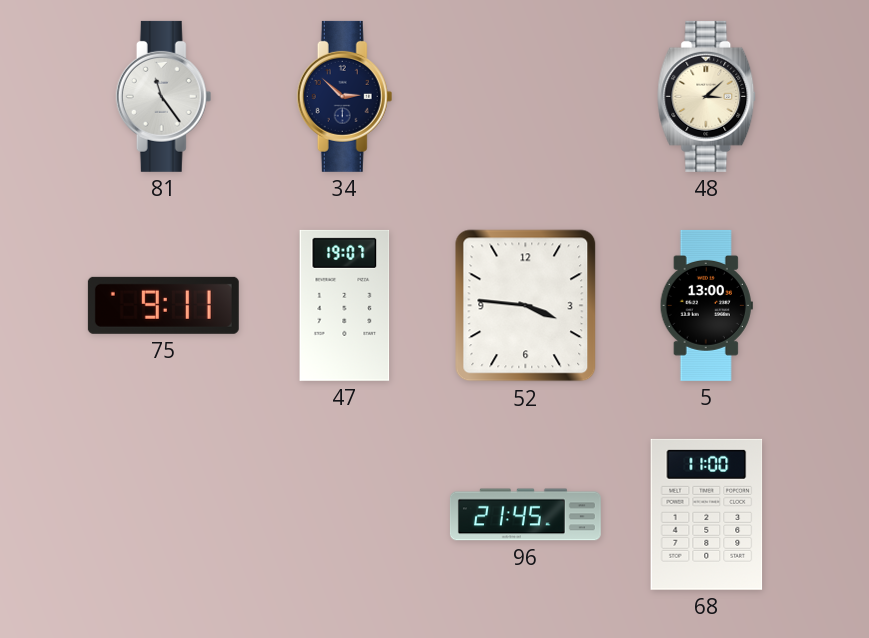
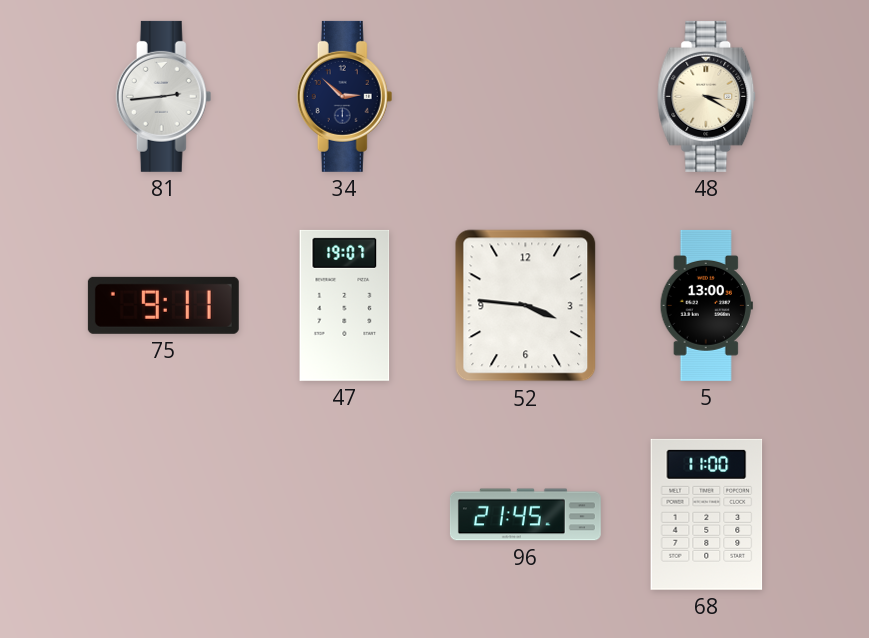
81: 11:24 -> 2:44 (164, 96)
48: 3:08 -> 3:20 (707, 96)
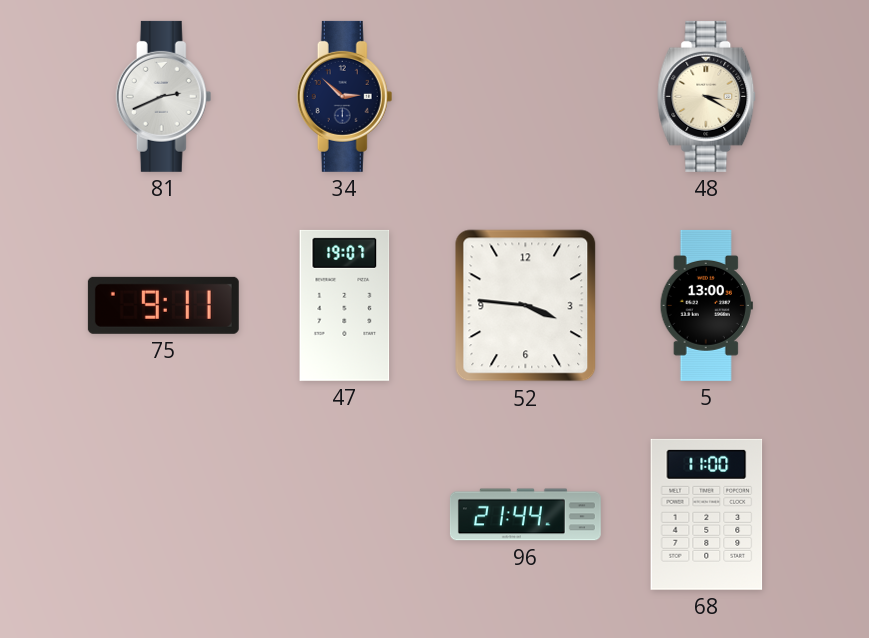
81: 2:44 -> 2:41 (164, 96)
96: 21:45 -> 21:44 (525, 515)
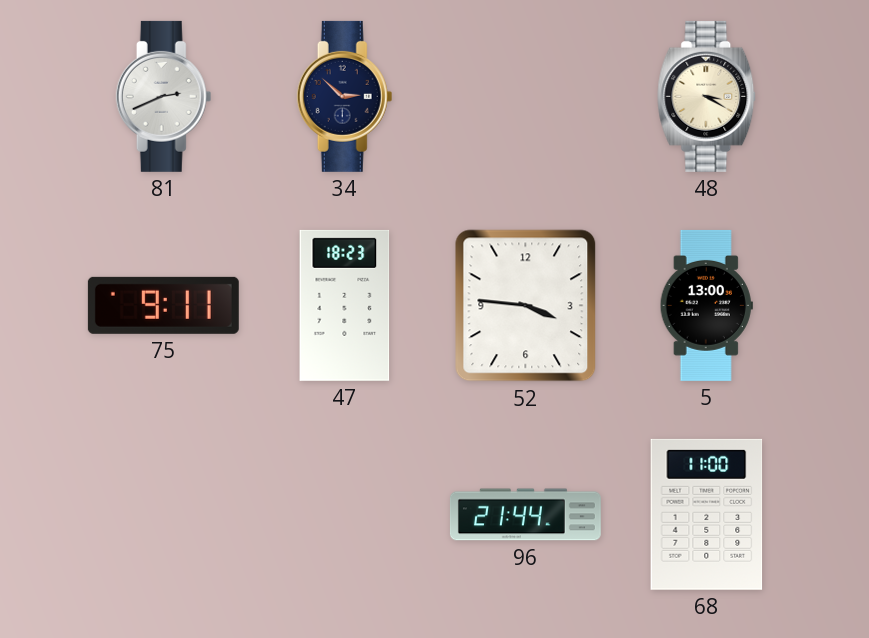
47: 19:07 -> 18:23 (345, 305)
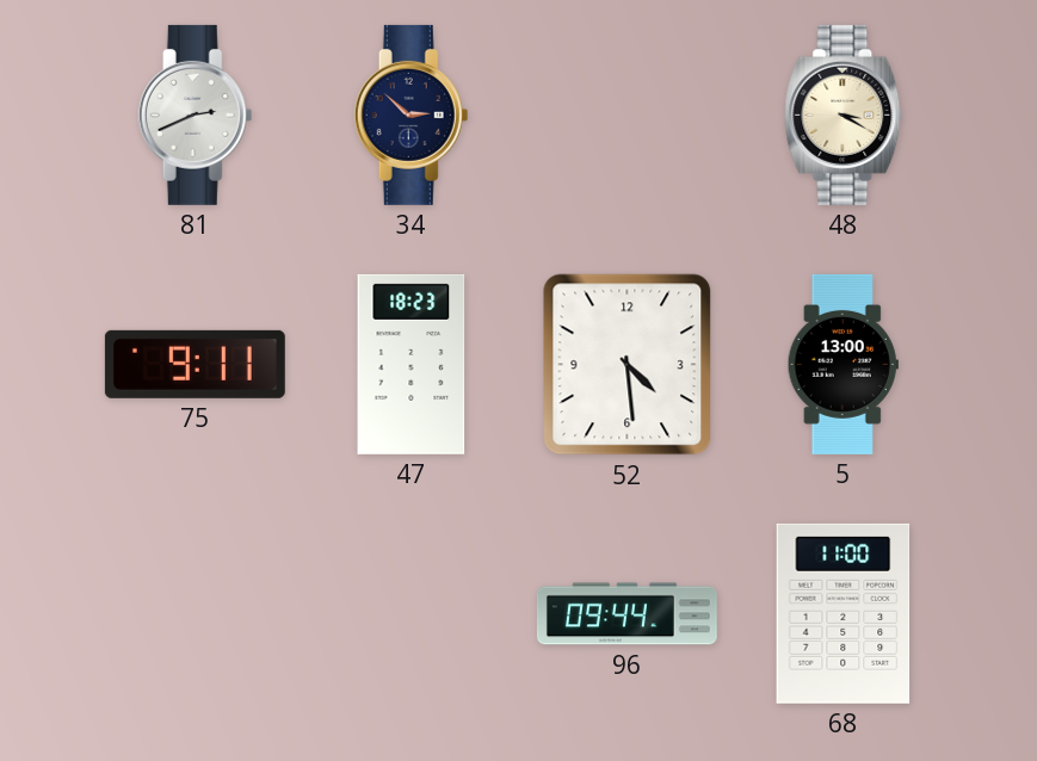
52: 3:46 -> 4:29 (628, 365)
96: 21:44 -> 09:44 (626, 614)
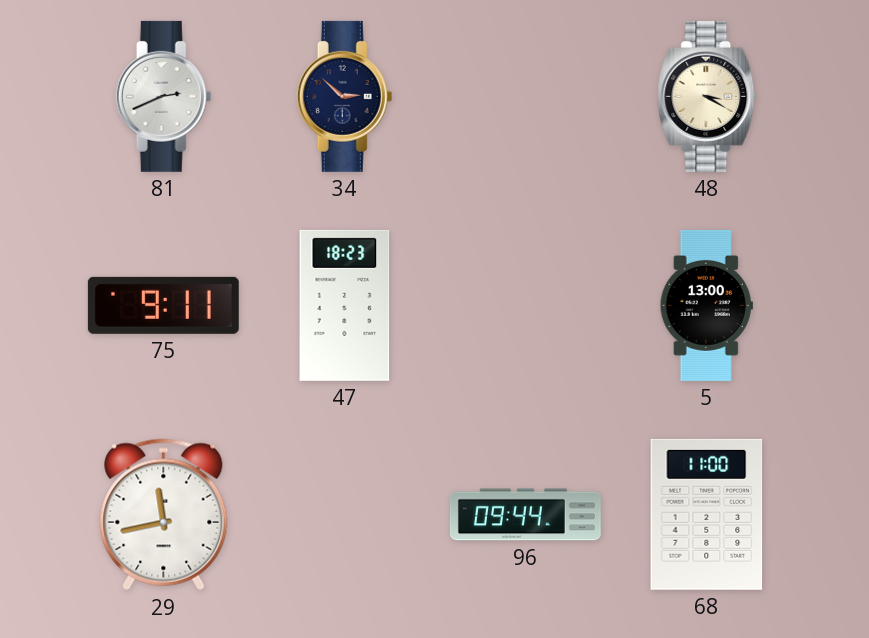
52: 4:29 -> none (628, 365)
29: none -> 11:43 (164, 515)
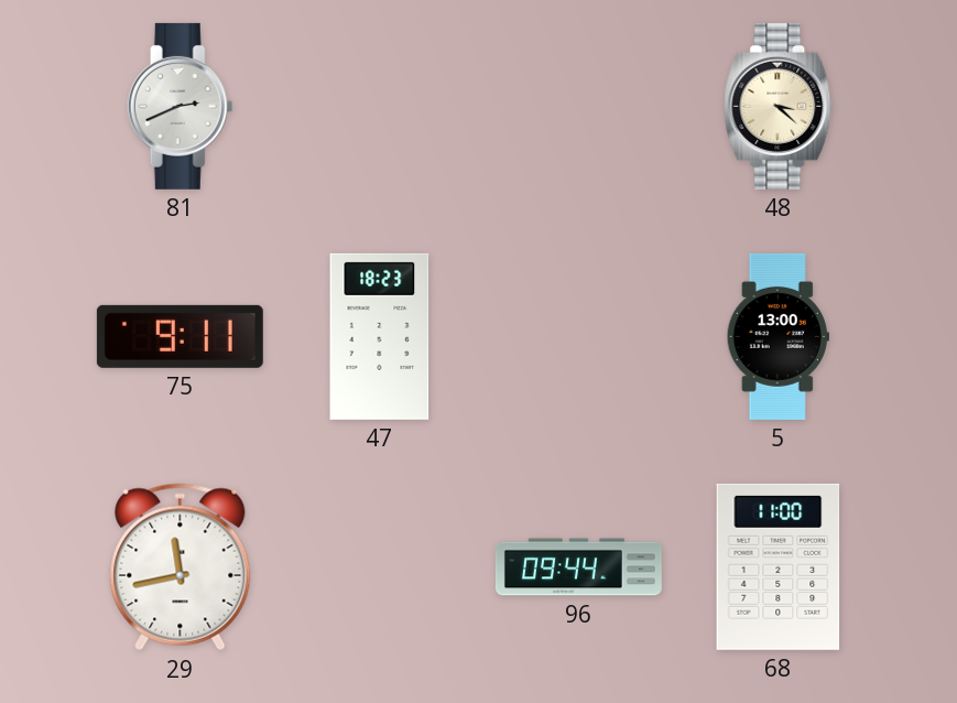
34: 2:52 -> none (345, 96)
48: 3:20 -> 3:22 (779, 106)
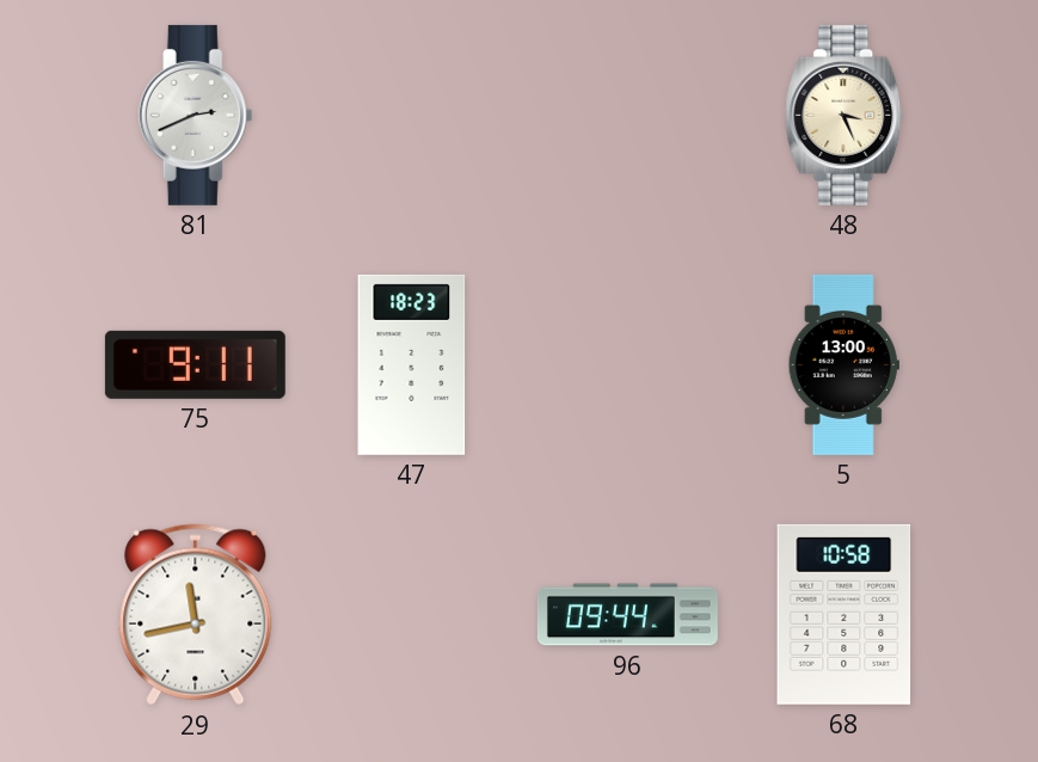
48: 3:22 -> 3:26 (844, 115)
68: 11:00 -> 10:58 (844, 614)
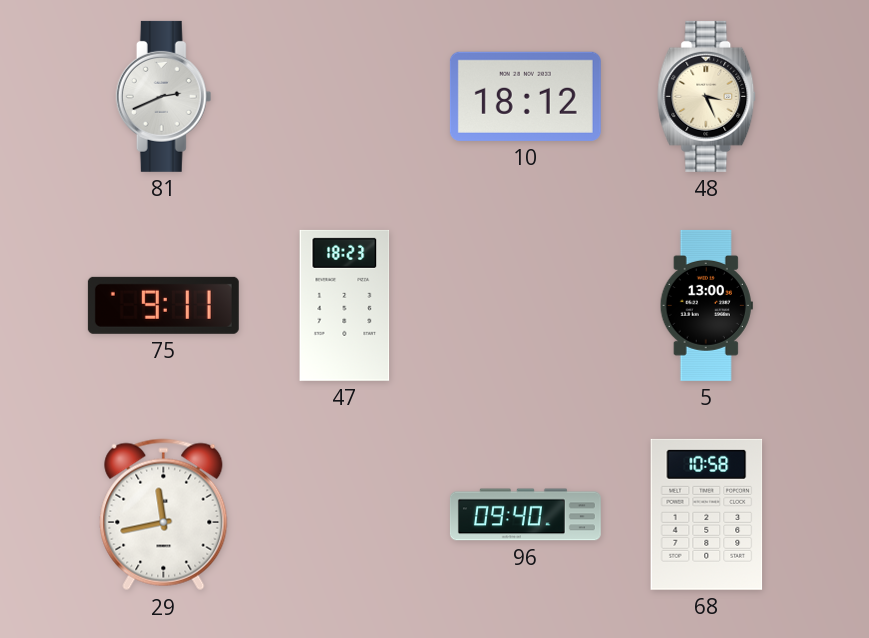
10: none -> 18:12 (525, 96)
96: 09:44 -> 09:40 (525, 515)
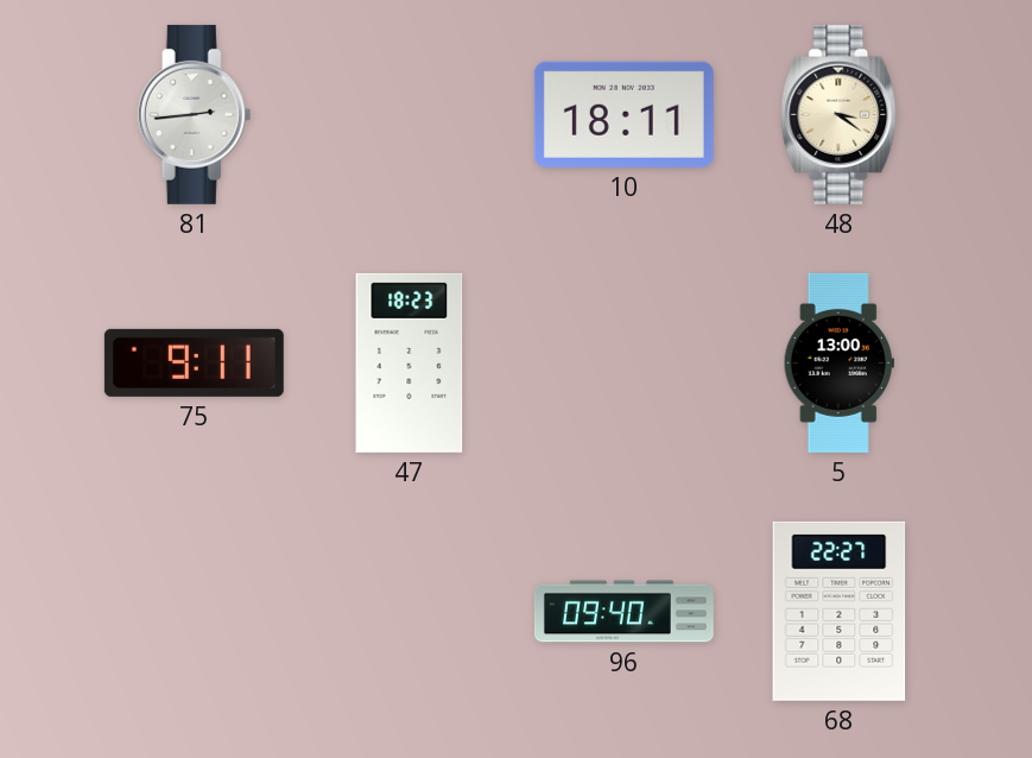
81: 2:41 -> 2:44 (195, 114)
10: 18:12 -> 18:11 (623, 114)
48: 3:26 -> 3:21 (840, 114)
29: 11:43 -> none (164, 515)
68: 10:58 -> 22:27 (840, 611)
